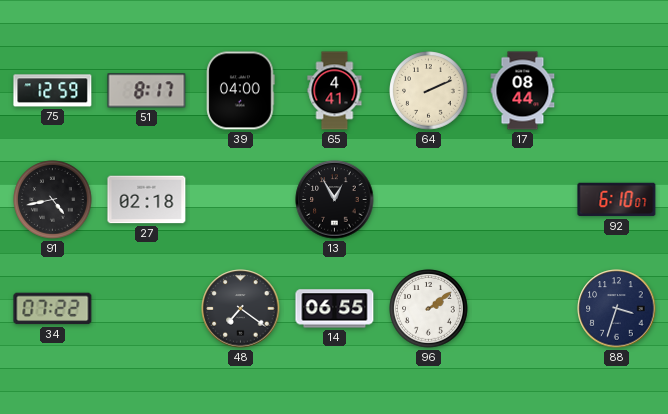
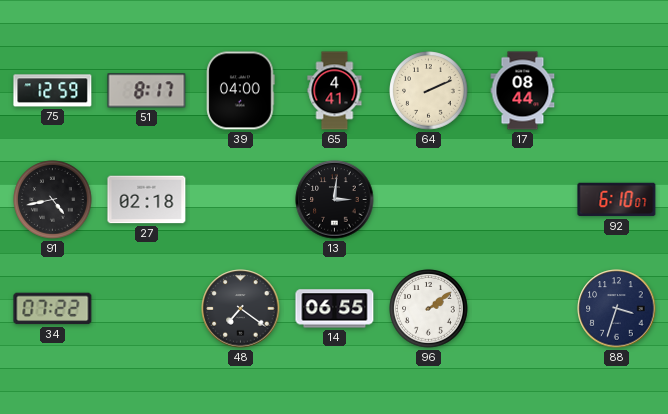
13: 12:55 -> 3:01 (335, 200)
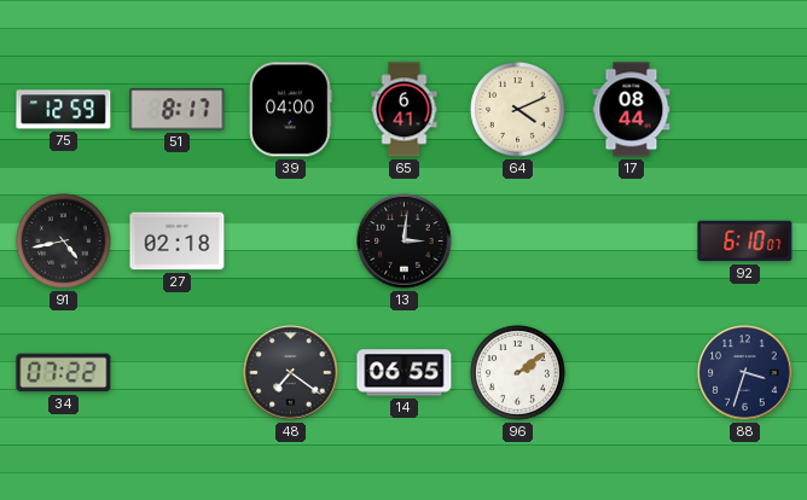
65: 4:41 -> 6:41 (405, 110)
64: 2:11 -> 4:11 (518, 110)
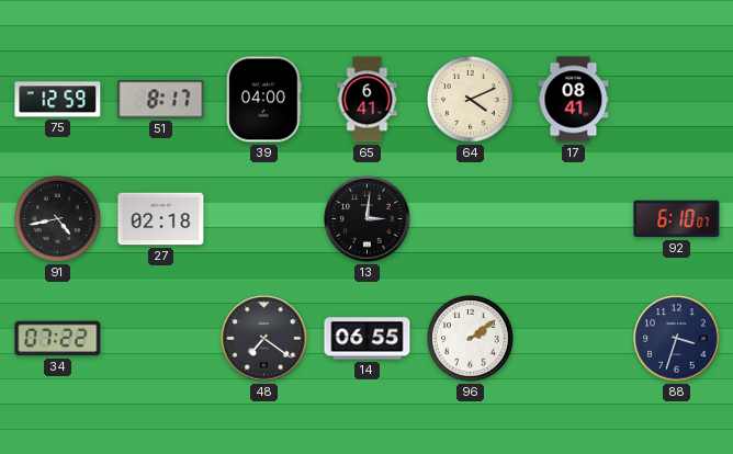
17: 08:44 -> 08:41 (574, 100)
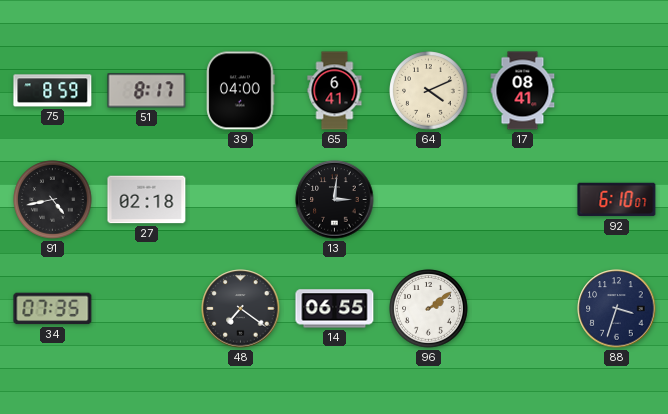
75: 12:59 -> 8:59 (53, 91)
34: 07:22 -> 07:35 (53, 309)
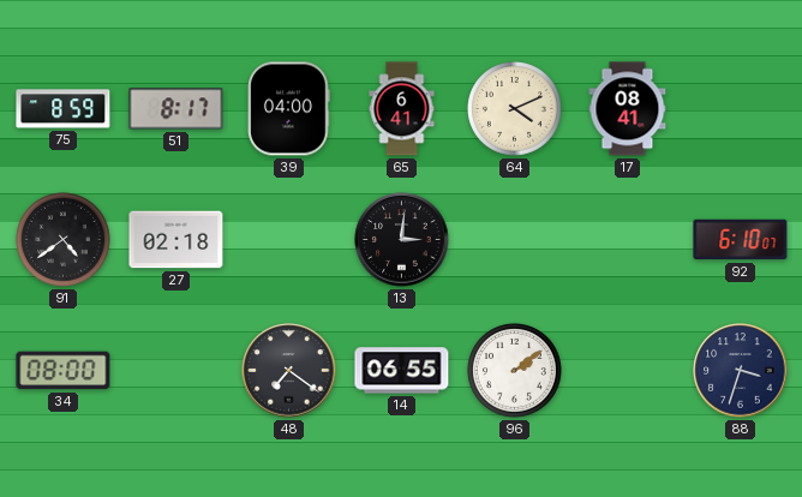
91: 4:43 -> 4:39 (64, 240)
34: 07:35 -> 08:00 (64, 371)
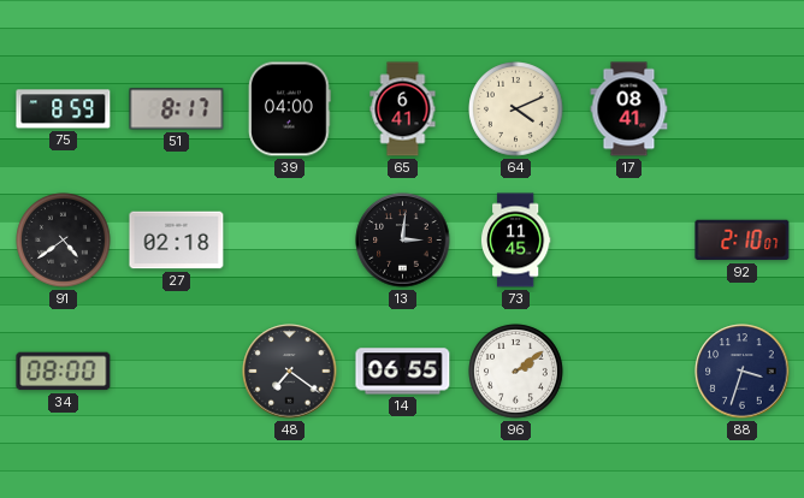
73: none -> 11:45 (515, 241)
92: 6:10 -> 2:10 (743, 241)
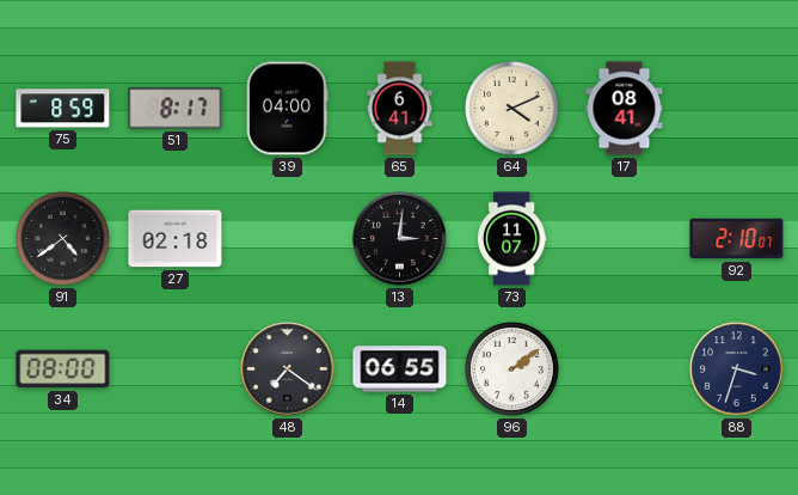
73: 11:45 -> 11:07 (511, 239)
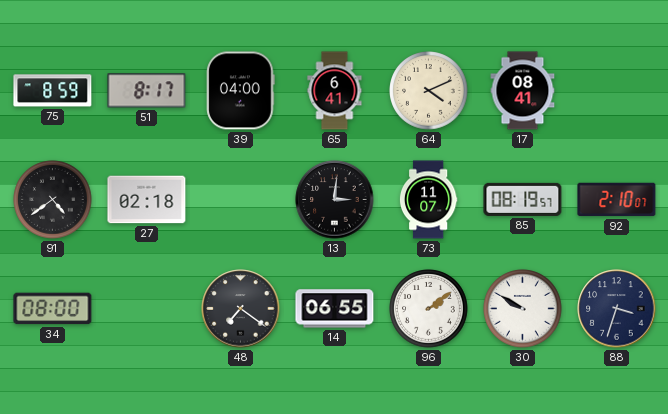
85: none -> 08:19 (523, 199)
30: none -> 9:50 (523, 309)
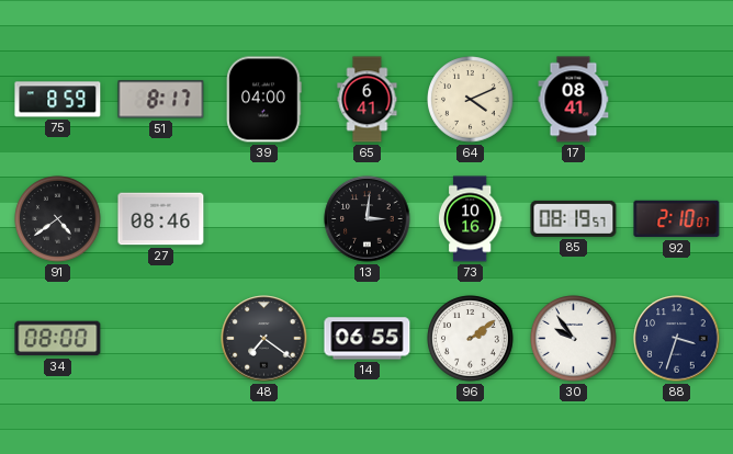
27: 02:18 -> 08:46 (161, 219)
73: 11:07 -> 10:16 (470, 219)
30: 9:50 -> 9:54 (574, 339)
